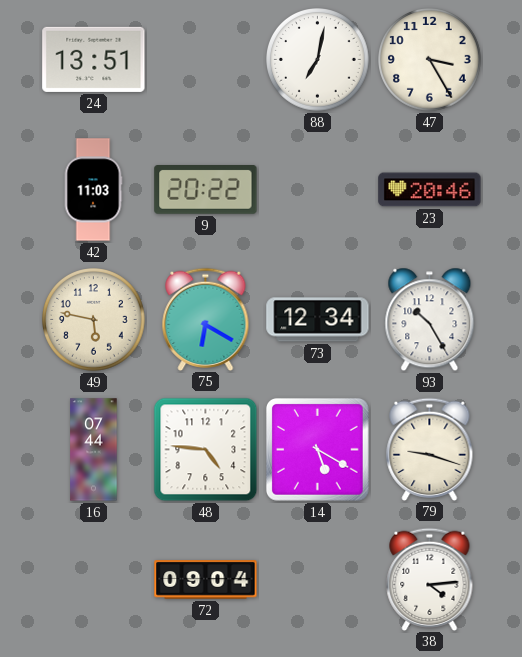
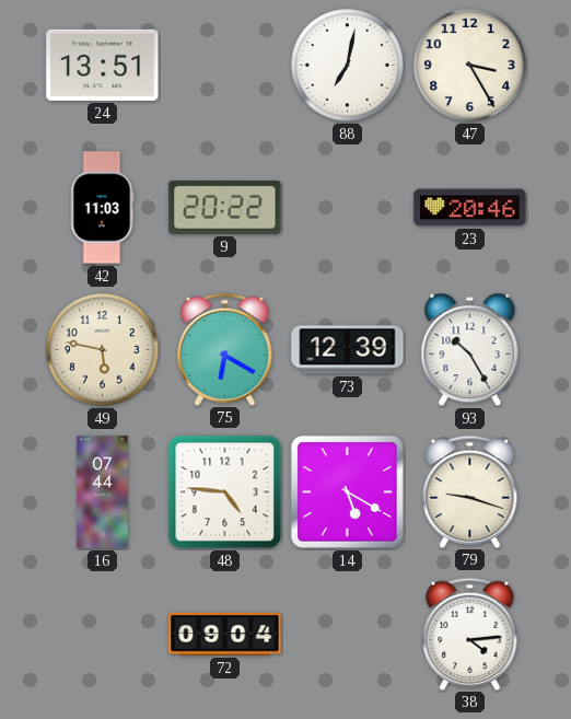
73: 12:34 -> 12:39 (348, 350)
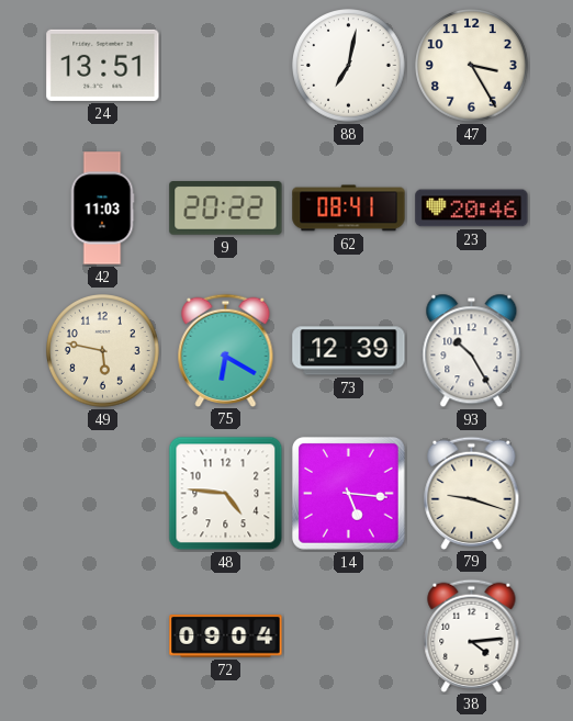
62: none -> 08:41 (349, 209)
16: 07:44 -> none (103, 492)
14: 5:20 -> 5:16 (349, 494)
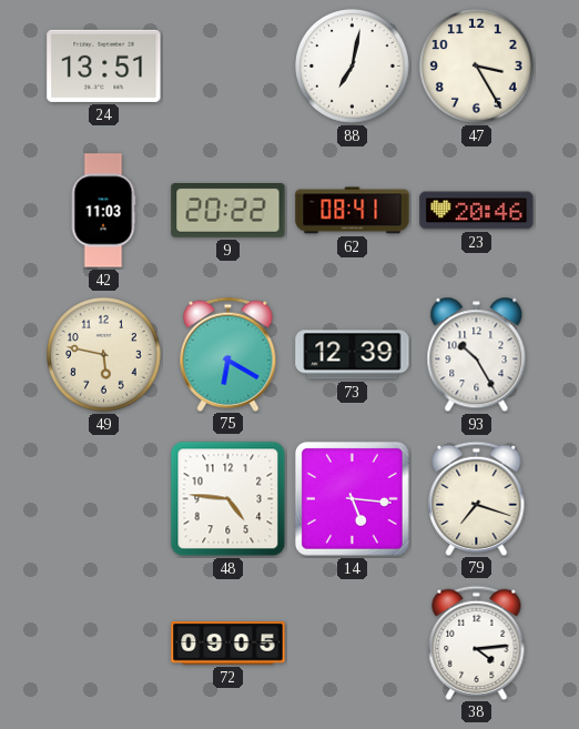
79: 9:18 -> 7:18 (477, 498)
72: 09:04 -> 09:05 (228, 644)
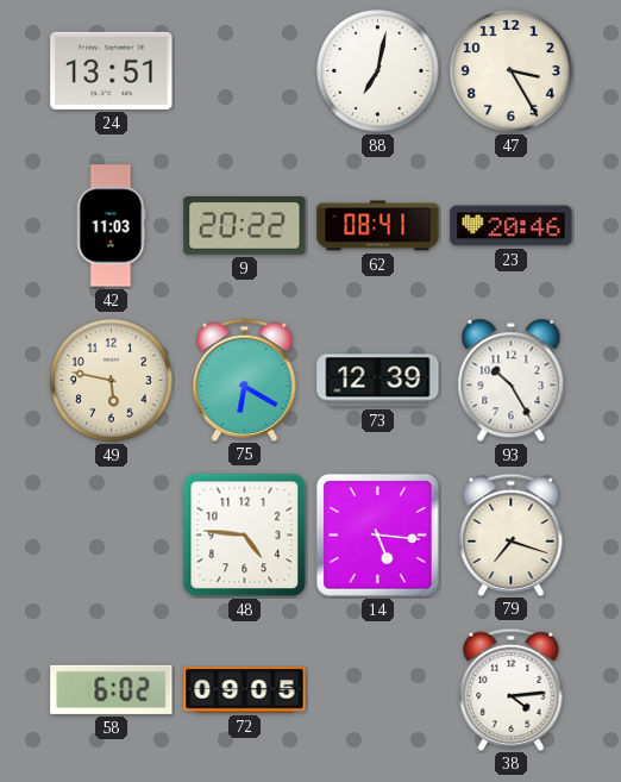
58: none -> 6:02 (112, 689)
